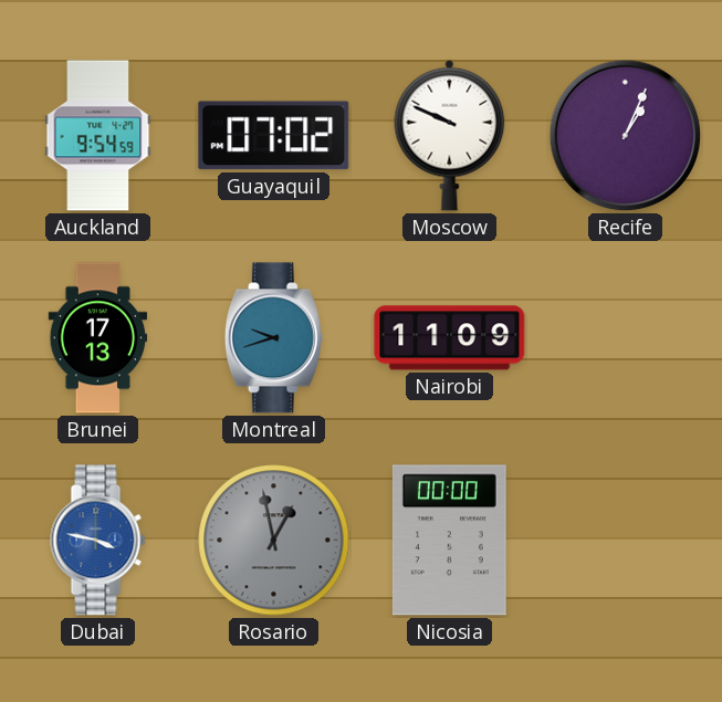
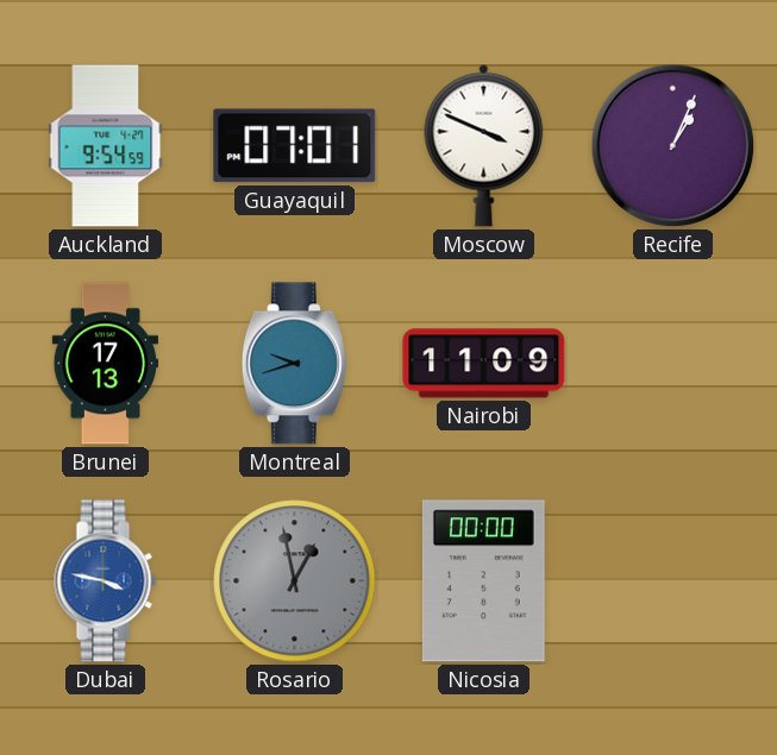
Guayaquil: 07:02 -> 07:01 (295, 146)
Moscow: 9:49 -> 3:49 (484, 145)
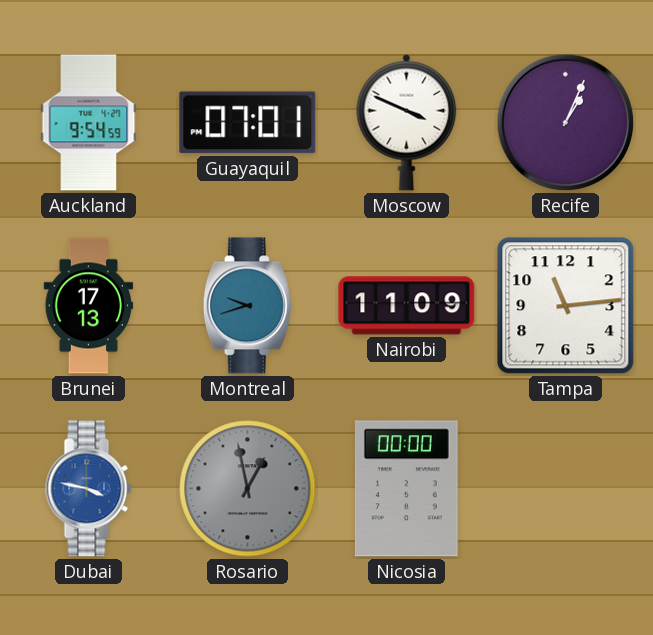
Tampa: none -> 11:14 (566, 306)
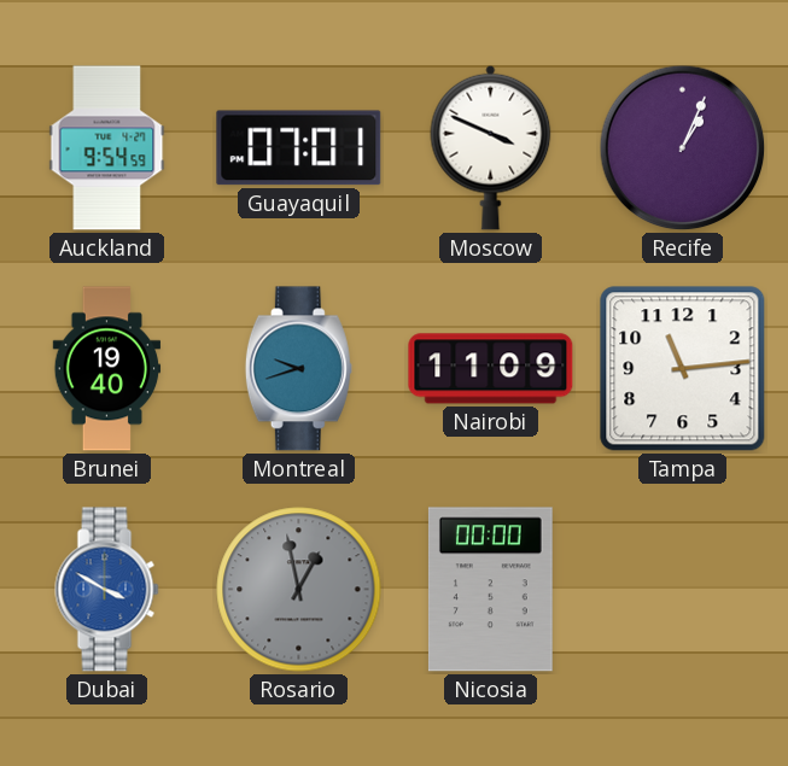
Brunei: 17:13 -> 19:40 (107, 369)
Dubai: 3:47 -> 3:50 (107, 590)
